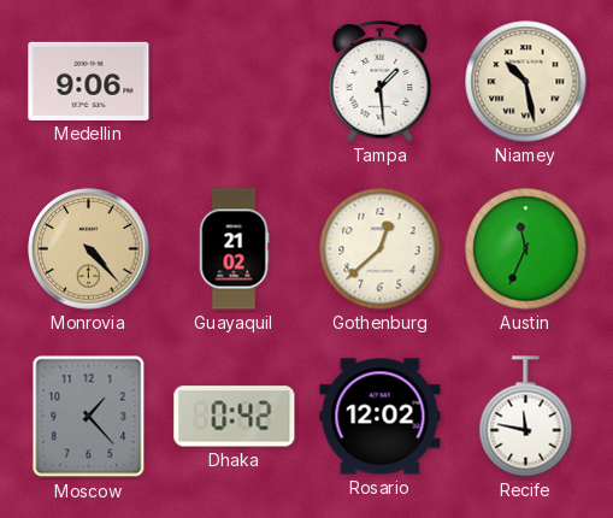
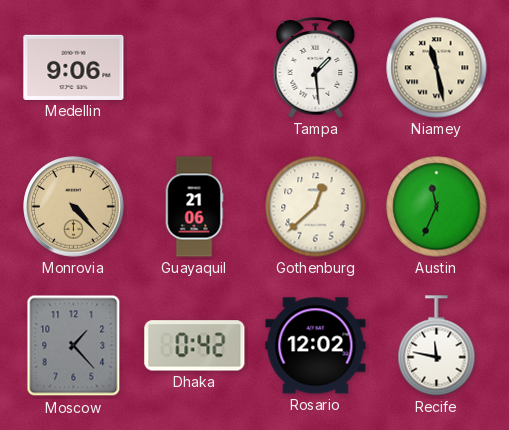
Niamey: 10:28 -> 11:28 (437, 68)
Guayaquil: 21:02 -> 21:06 (194, 207)
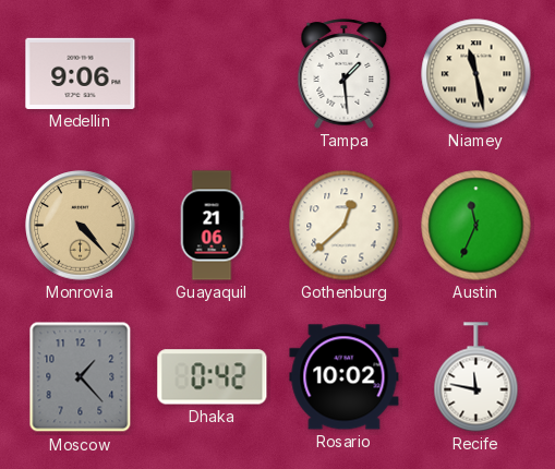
Rosario: 12:02 -> 10:02 (345, 377)
